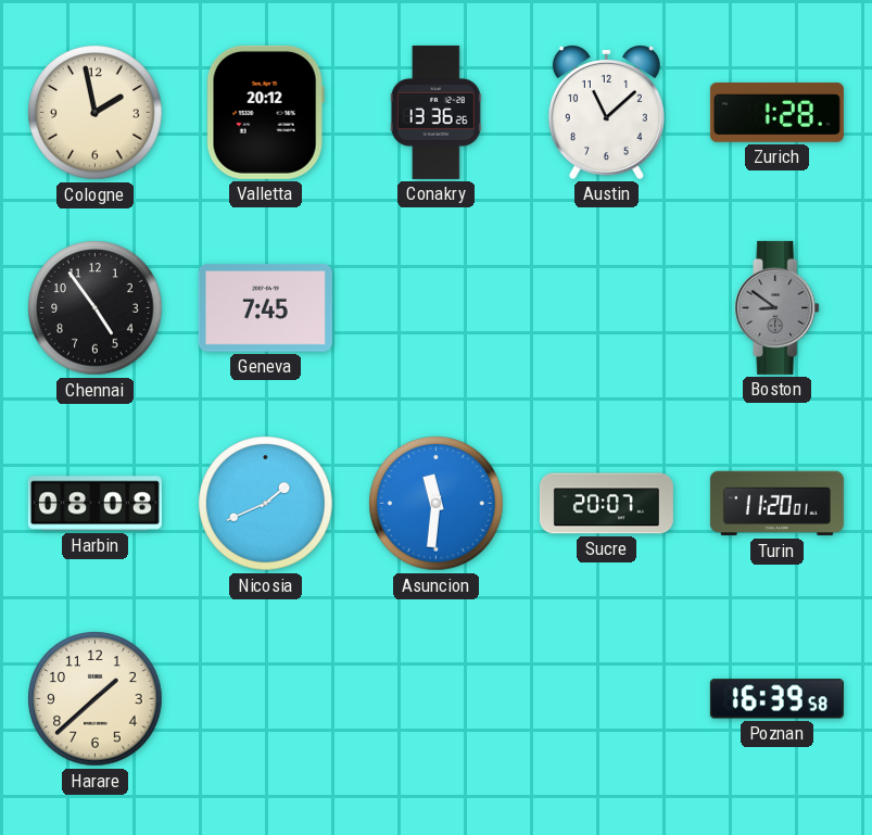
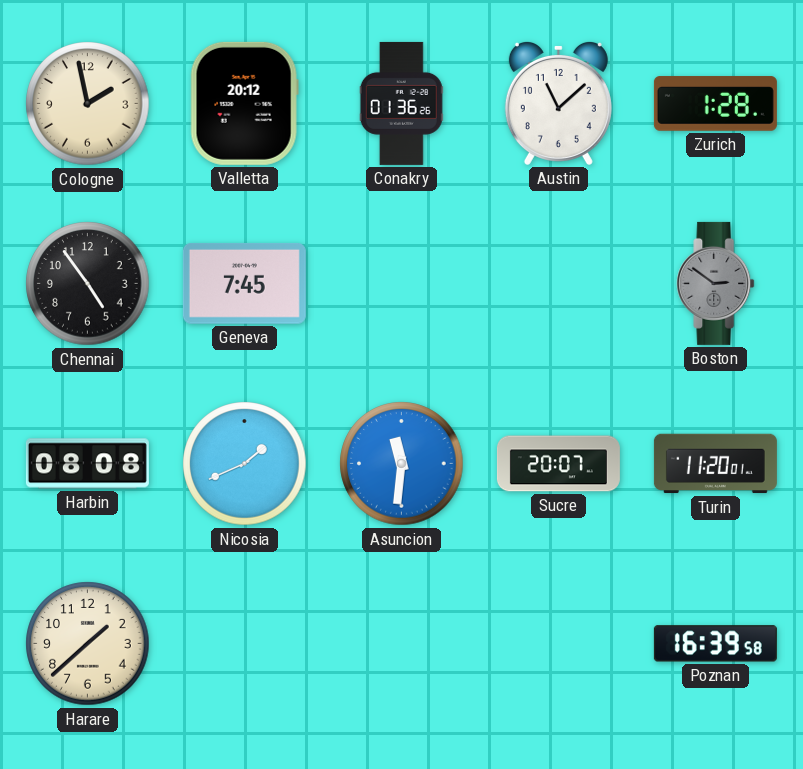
Conakry: 13:36 -> 01:36 (401, 103)
Boston: 8:51 -> 2:51 (716, 283)
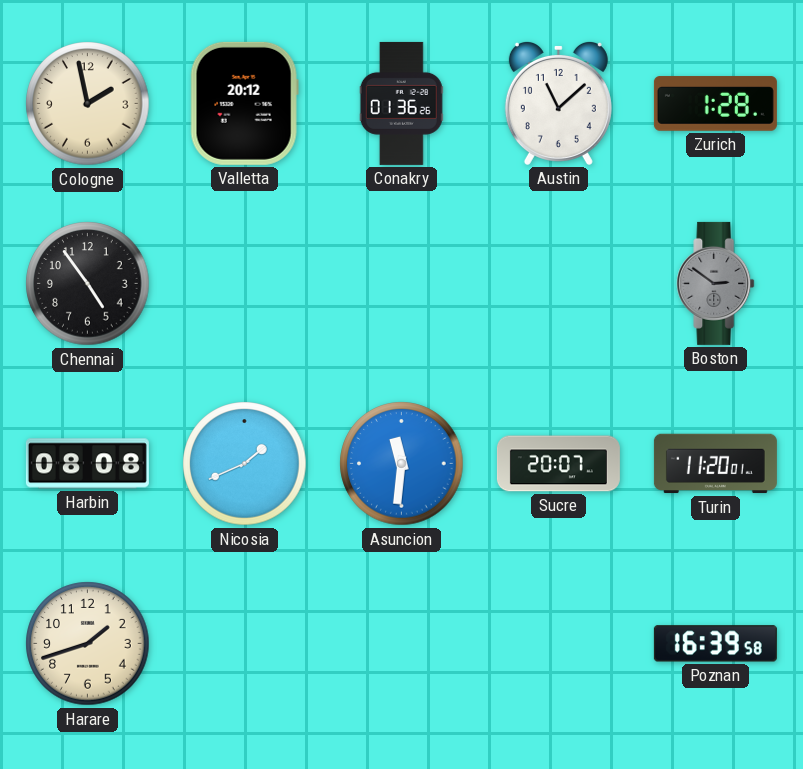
Geneva: 7:45 -> none (244, 283)
Harare: 1:38 -> 1:42 (88, 644)
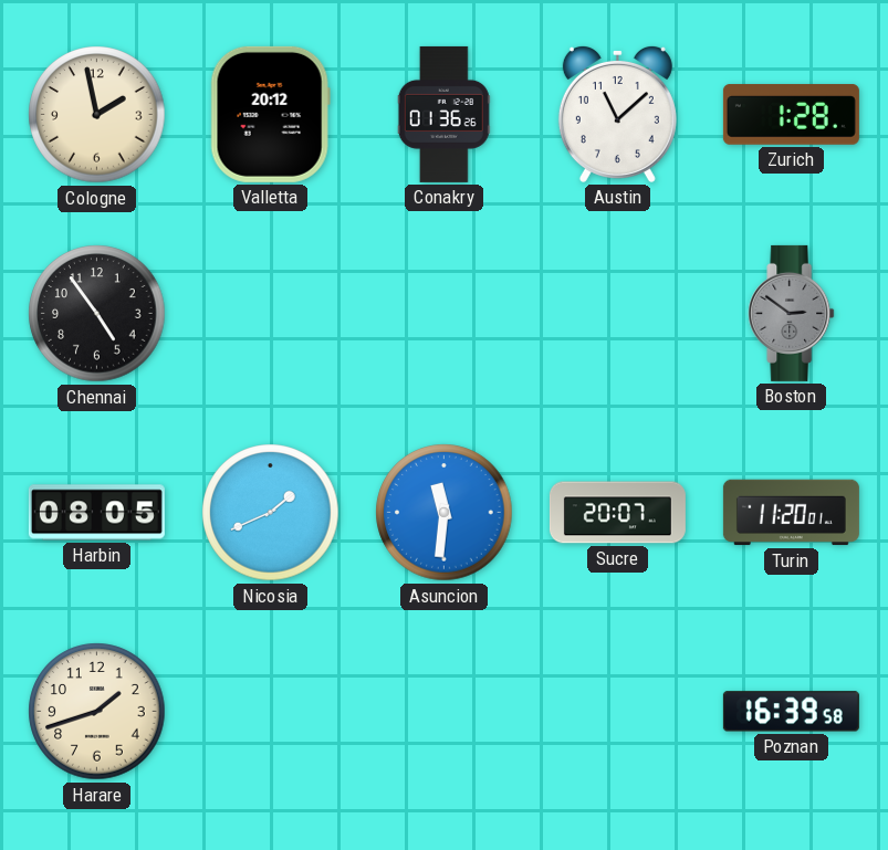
Harbin: 08:08 -> 08:05 (96, 513)
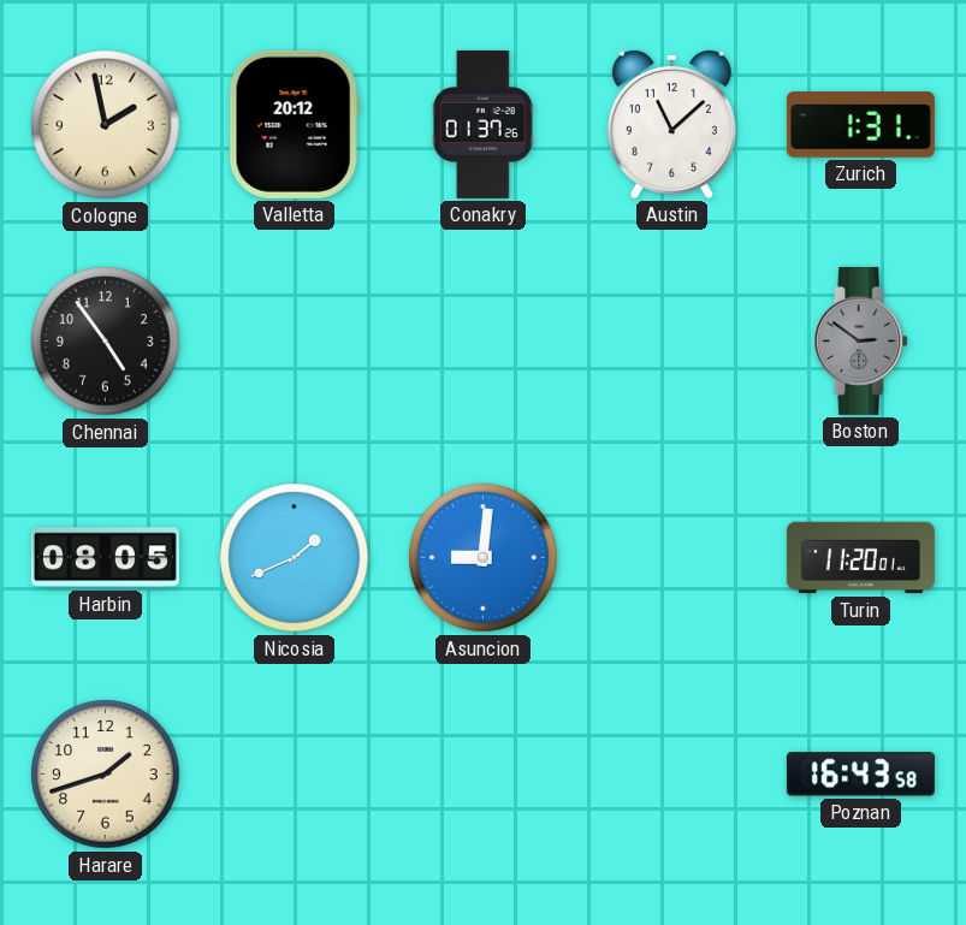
Conakry: 01:36 -> 01:37 (482, 124)
Zurich: 1:28 -> 1:31 (860, 125)
Asuncion: 11:31 -> 9:01 (484, 558)
Sucre: 20:07 -> none (617, 513)
Poznan: 16:39 -> 16:43 (860, 775)
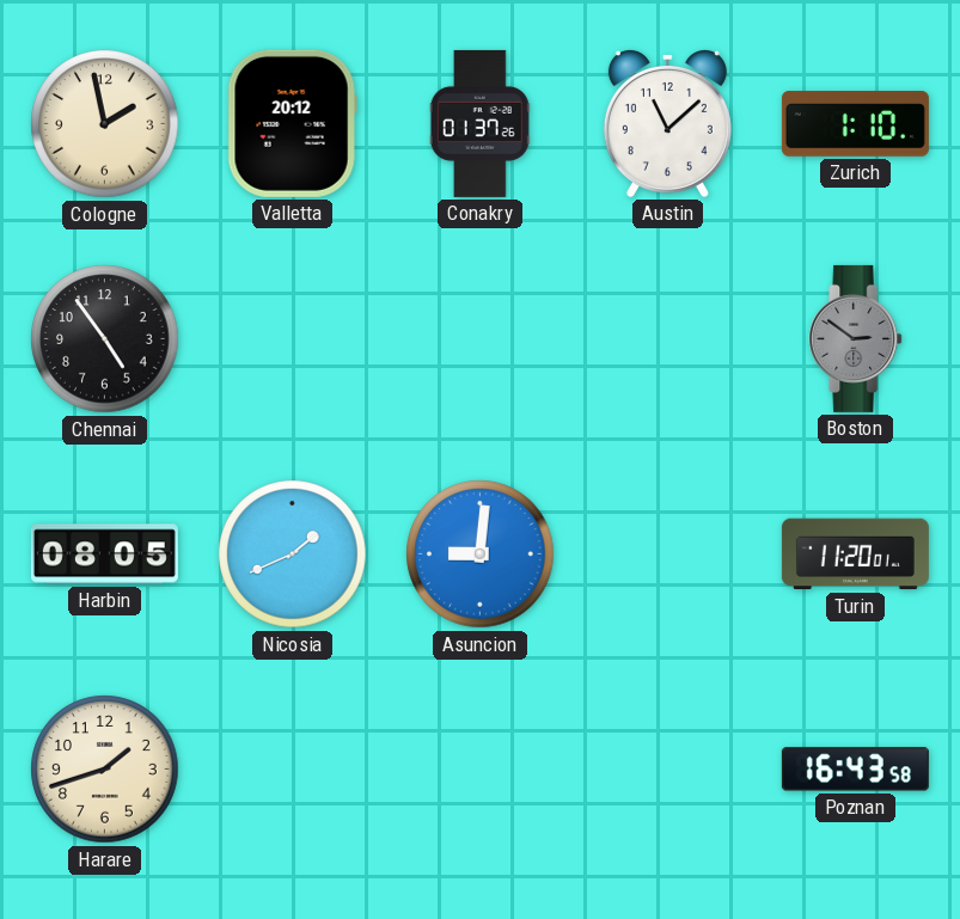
Zurich: 1:31 -> 1:10 (855, 124)
